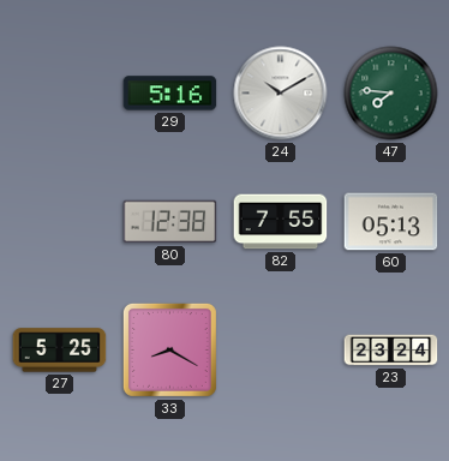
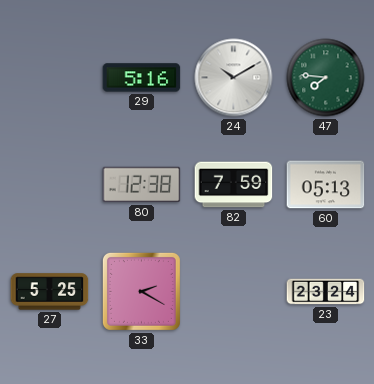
82: 7:55 -> 7:59 (234, 185)
33: 8:20 -> 2:20 (141, 291)
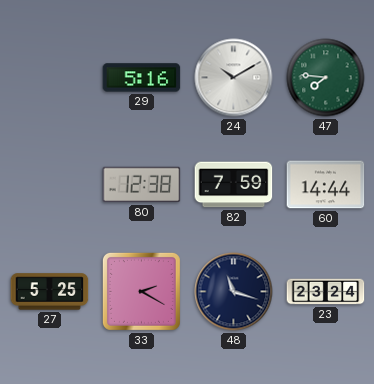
60: 05:13 -> 14:44 (326, 185)
48: none -> 11:18 (234, 292)
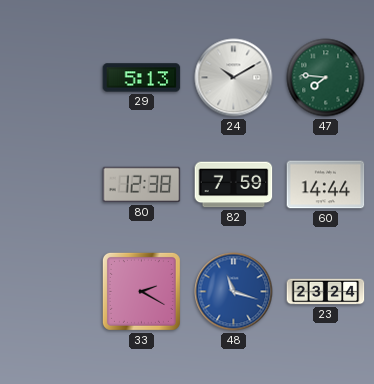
29: 5:16 -> 5:13 (142, 78)
27: 5:25 -> none (50, 292)
48 dial: navy -> blue (234, 292)
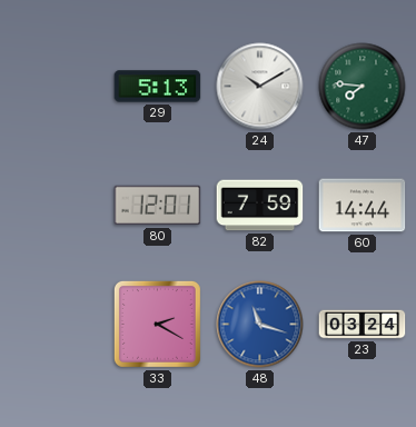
80: 12:38 -> 12:01 (158, 206)
23: 23:24 -> 03:24 (363, 325)
